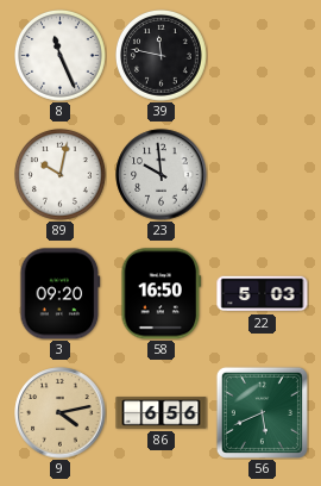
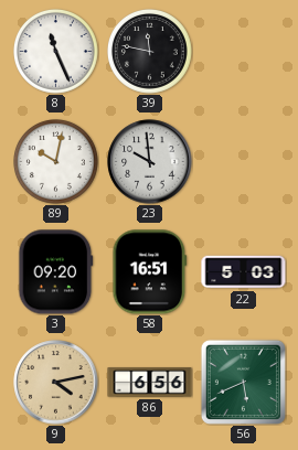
58: 16:50 -> 16:51 (150, 272)
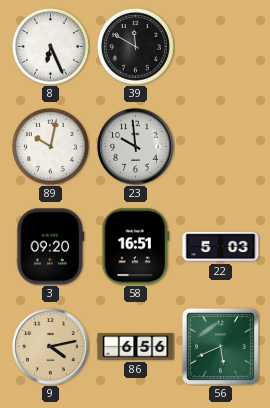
8: 11:26 -> 6:26 (51, 47)
39: 11:47 -> 11:50 (136, 47)
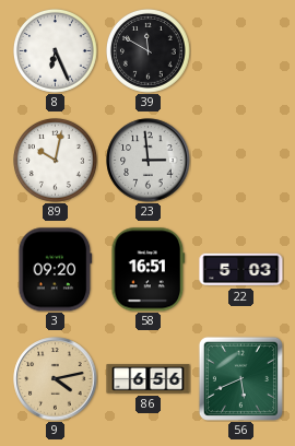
23: 9:59 -> 2:59 (149, 161)
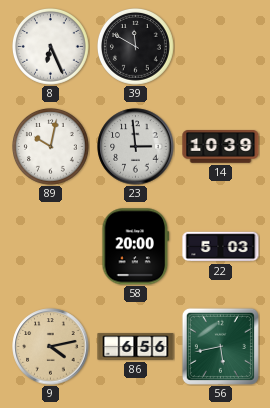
14: none -> 10:39 (221, 147)
3: 09:20 -> none (56, 270)
58: 16:51 -> 20:00 (136, 247)
56: 5:41 -> 5:43 (220, 346)
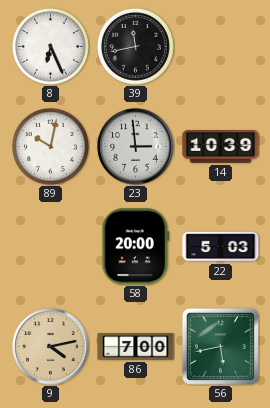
39: 11:50 -> 11:43 (136, 47)
86: 6:56 -> 7:00 (136, 347)
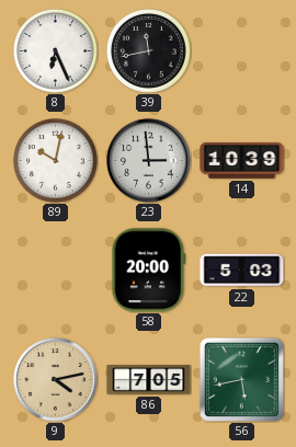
86: 7:00 -> 7:05 (149, 380)
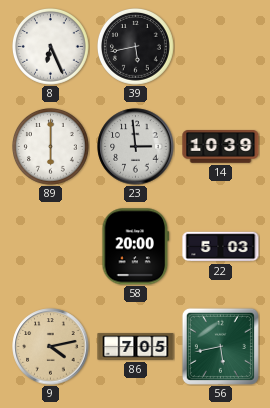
39: 11:43 -> 5:43 (136, 47)
89: 10:02 -> 6:00 (51, 147)
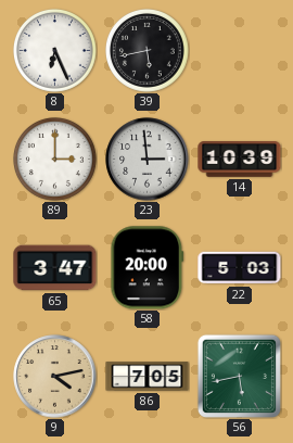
89: 6:00 -> 3:00 (55, 160)
65: none -> 3:47 (55, 268)
